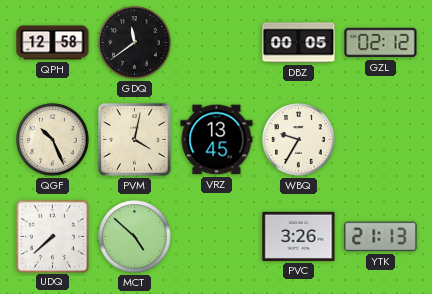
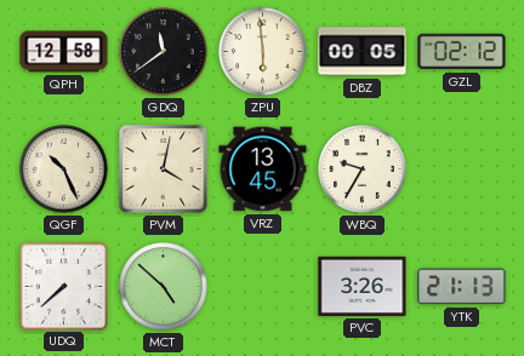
ZPU: none -> 5:59 (263, 52)
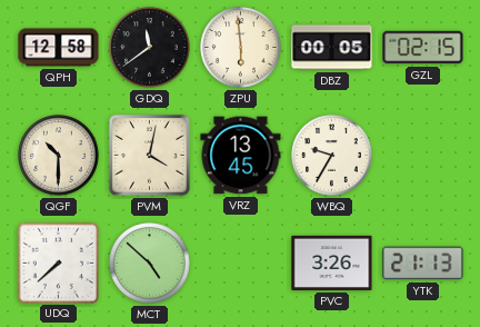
GZL: 02:12 -> 02:15 (423, 48)
QGF: 10:26 -> 10:30 (59, 156)
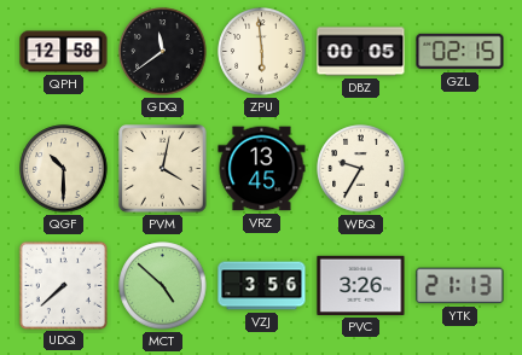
VZJ: none -> 3:56 (262, 286)
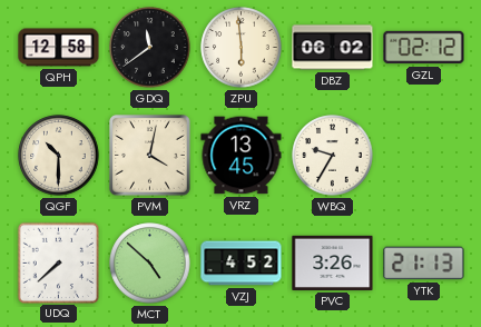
DBZ: 00:05 -> 06:02 (333, 48)
GZL: 02:15 -> 02:12 (424, 48)
VZJ: 3:56 -> 4:52 (242, 264)
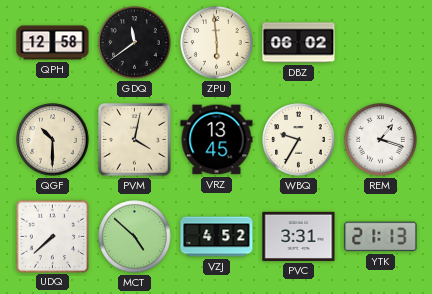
GZL: 02:12 -> none (424, 48)
REM: none -> 1:18 (381, 140)
PVC: 3:26 -> 3:31 (299, 236)
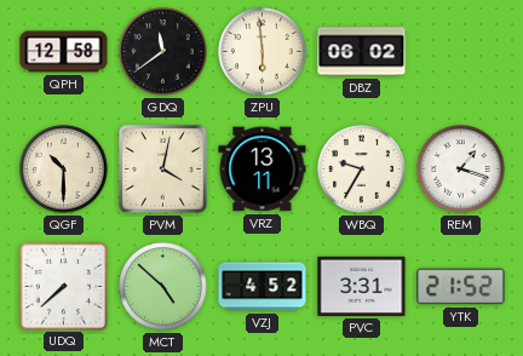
VRZ: 13:45 -> 13:11 (263, 170)
YTK: 21:13 -> 21:52 (461, 287)
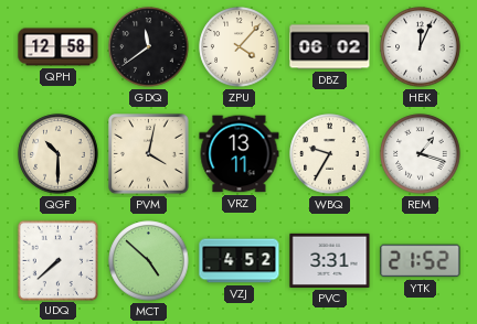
ZPU: 5:59 -> 4:07 (240, 47)
HEK: none -> 12:04 (421, 47)
